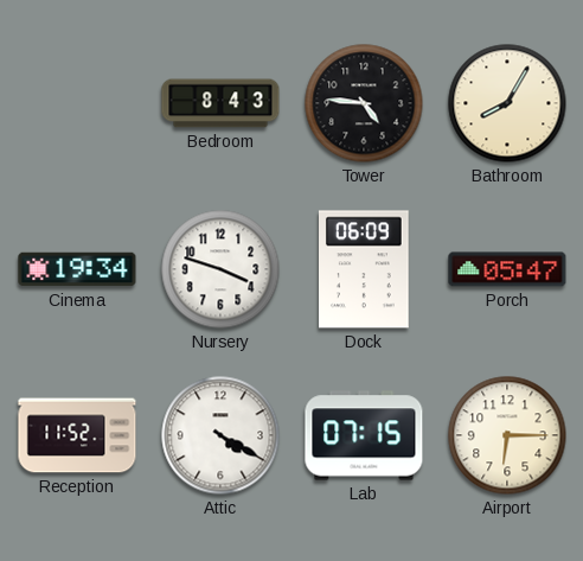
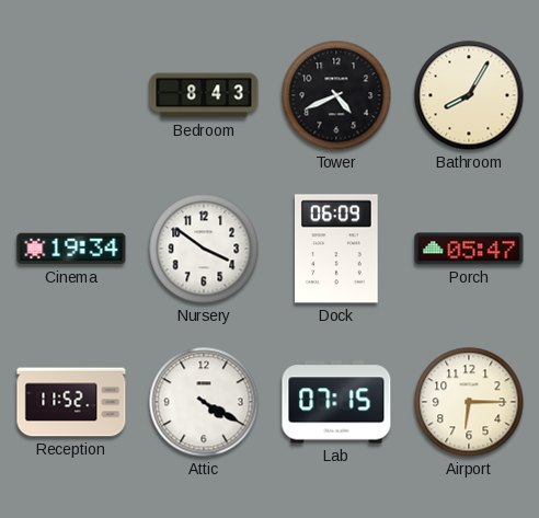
Tower: 4:46 -> 4:41 (336, 95)
Nursery: 3:48 -> 3:51 (204, 249)
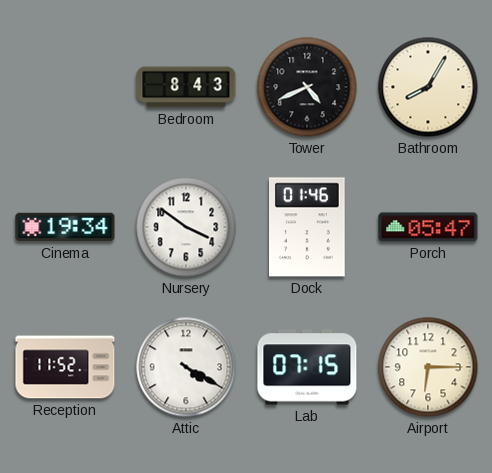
Dock: 06:09 -> 01:46 (308, 227)
